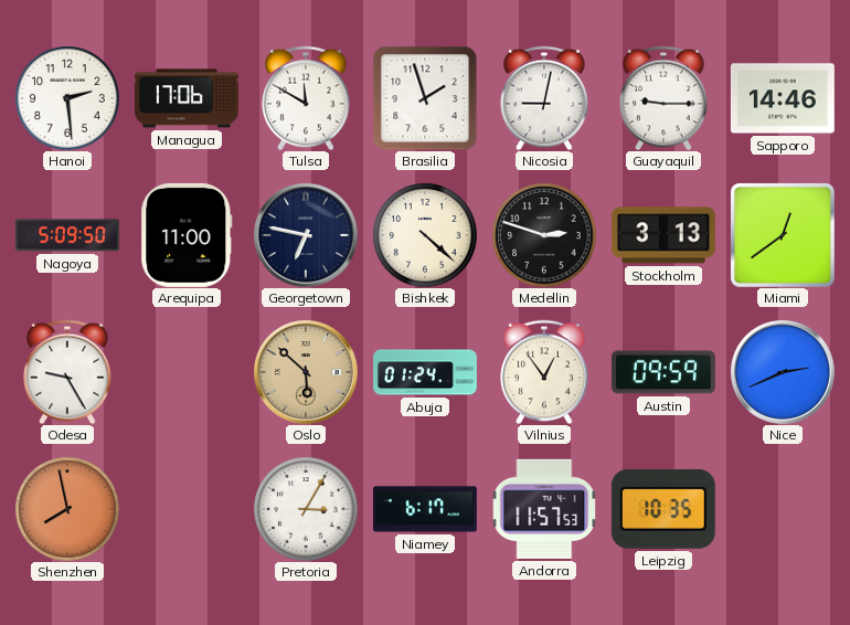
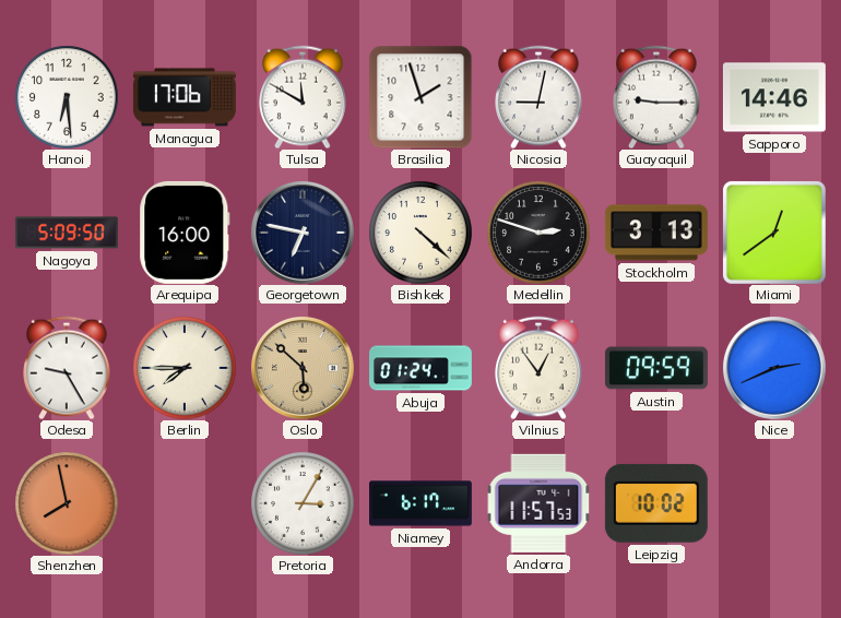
Hanoi: 2:29 -> 6:29 (67, 97)
Arequipa: 11:00 -> 16:00 (185, 233)
Berlin: none -> 7:45 (185, 368)
Leipzig: 10:35 -> 10:02 (656, 503)
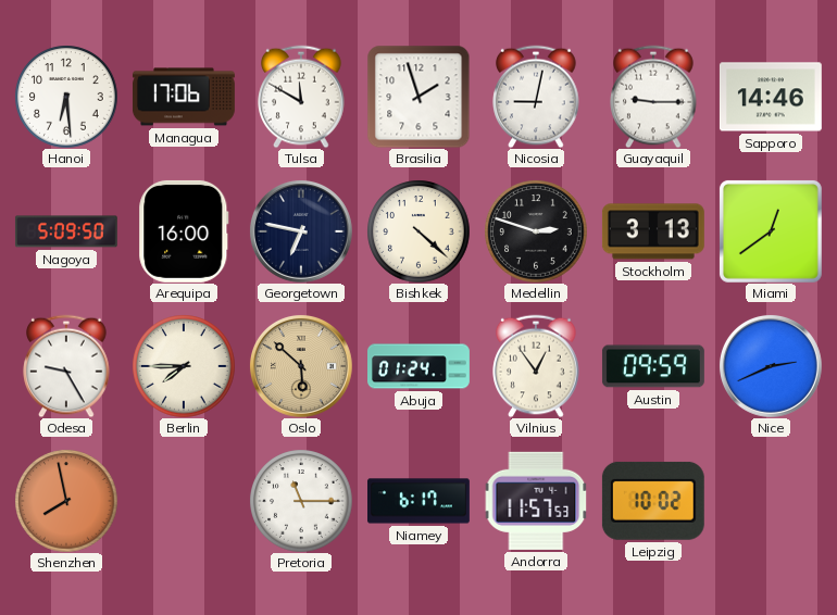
Pretoria: 3:05 -> 11:15 (301, 501)
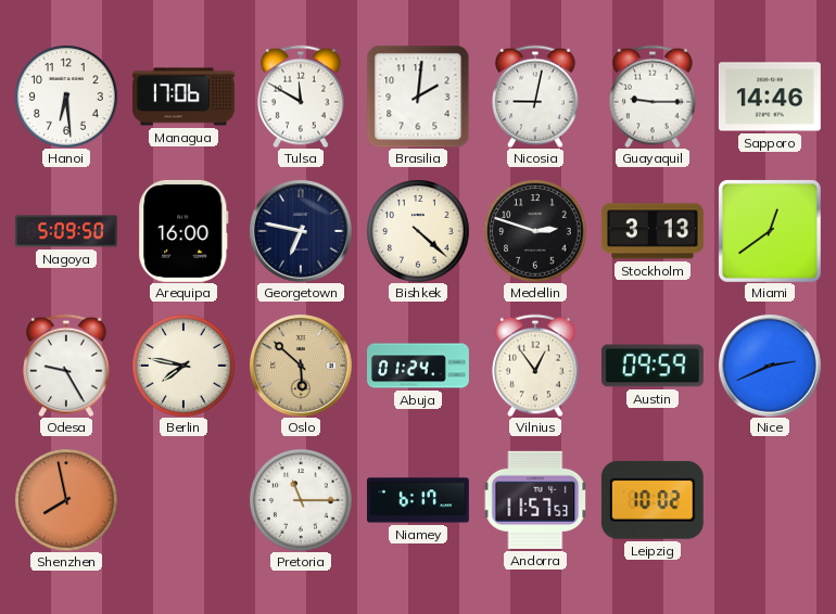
Brasilia: 1:57 -> 2:01 (418, 97)
Berlin: 7:45 -> 7:47 (183, 366)
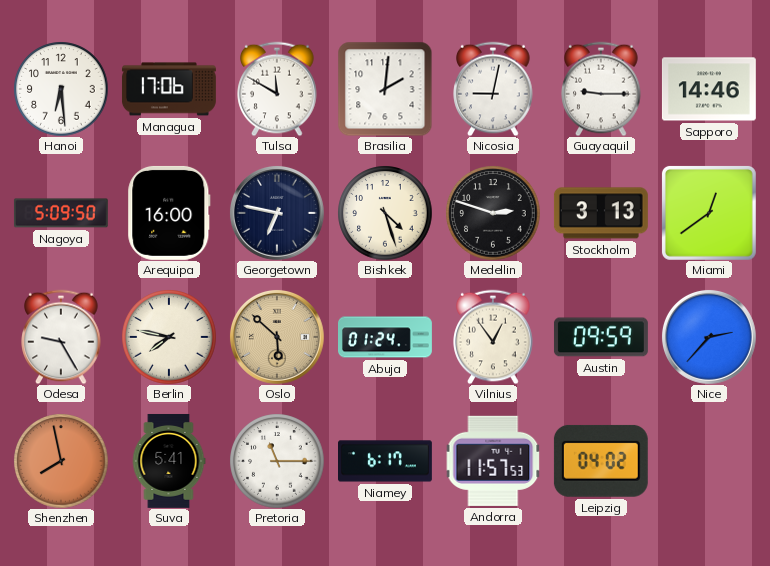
Bishkek: 4:22 -> 4:27 (385, 213)
Nice: 2:41 -> 2:37 (709, 337)
Suva: none -> 5:41 (169, 461)
Leipzig: 10:02 -> 04:02 (601, 461)
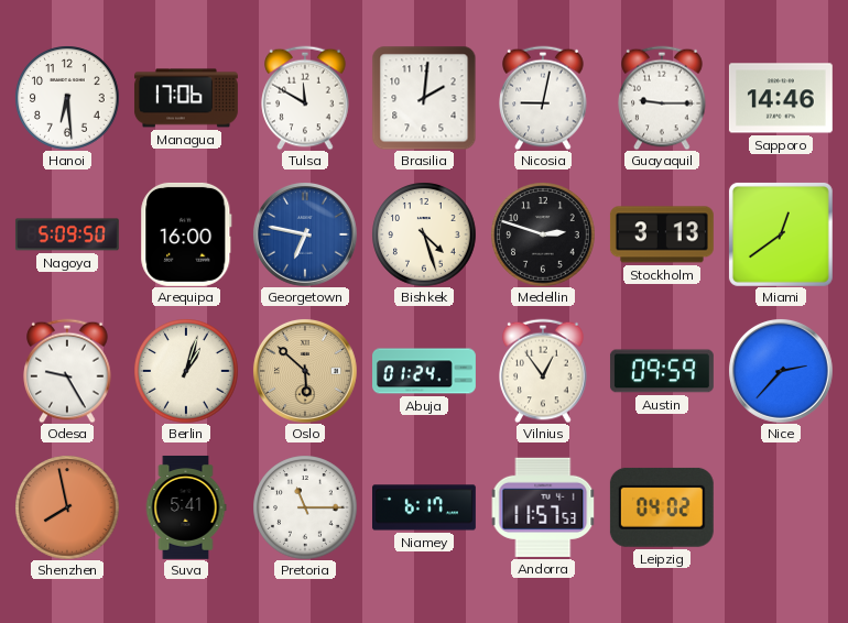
Georgetown dial: navy -> blue (305, 234)
Berlin: 7:47 -> 1:03 (186, 371)
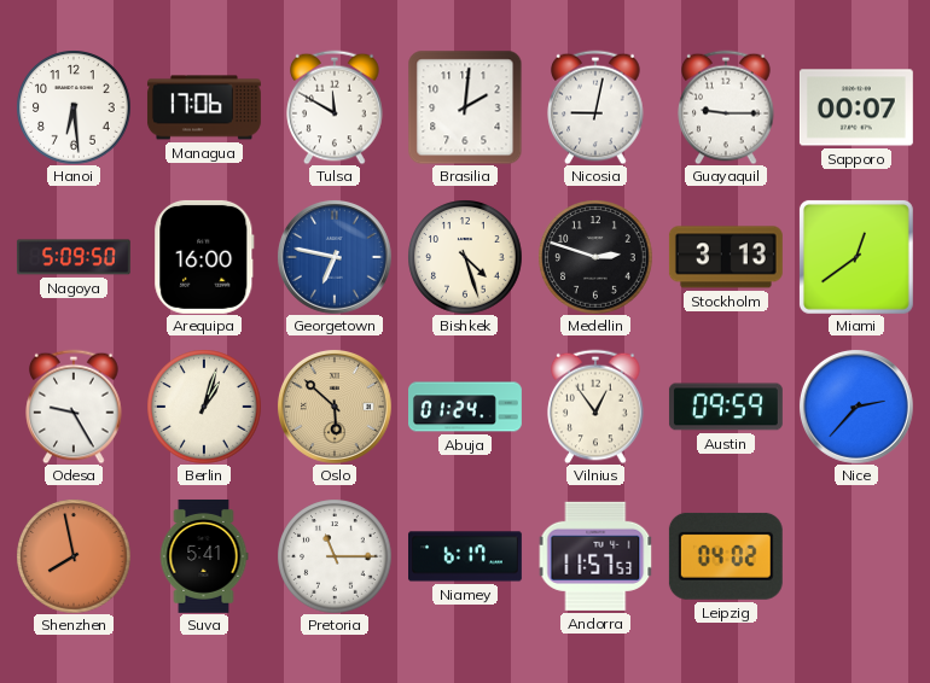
Sapporo: 14:46 -> 00:07 (856, 107)
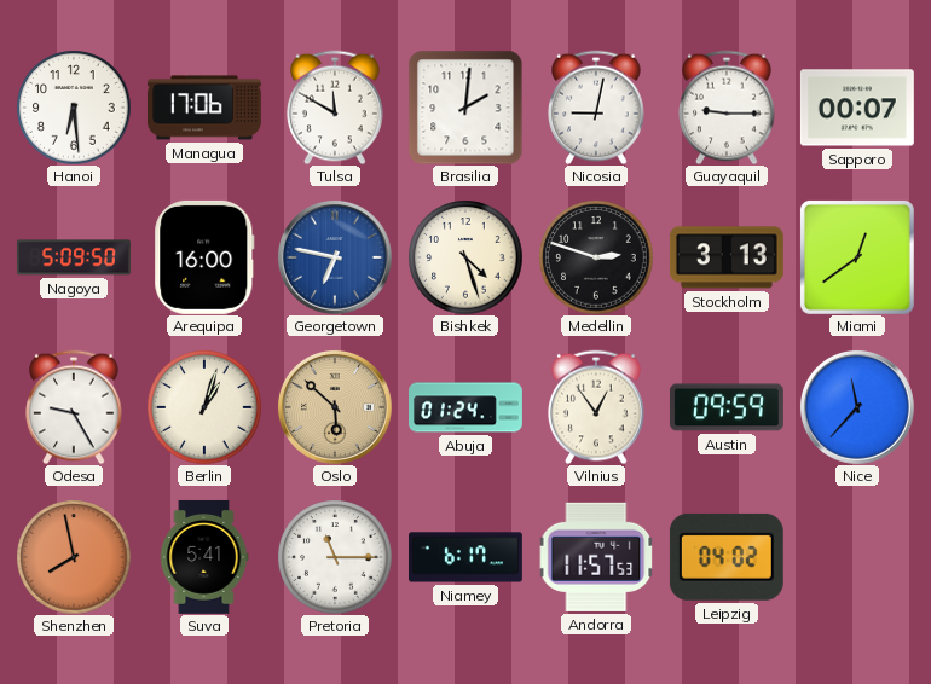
Nice: 2:37 -> 11:37 (857, 407)
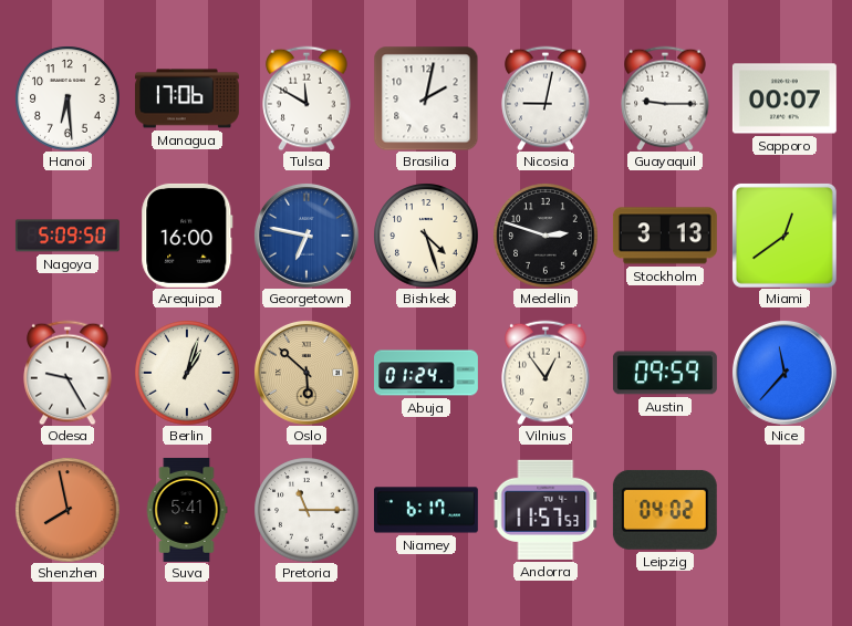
Brasilia: 2:01 -> 2:02 (426, 98)
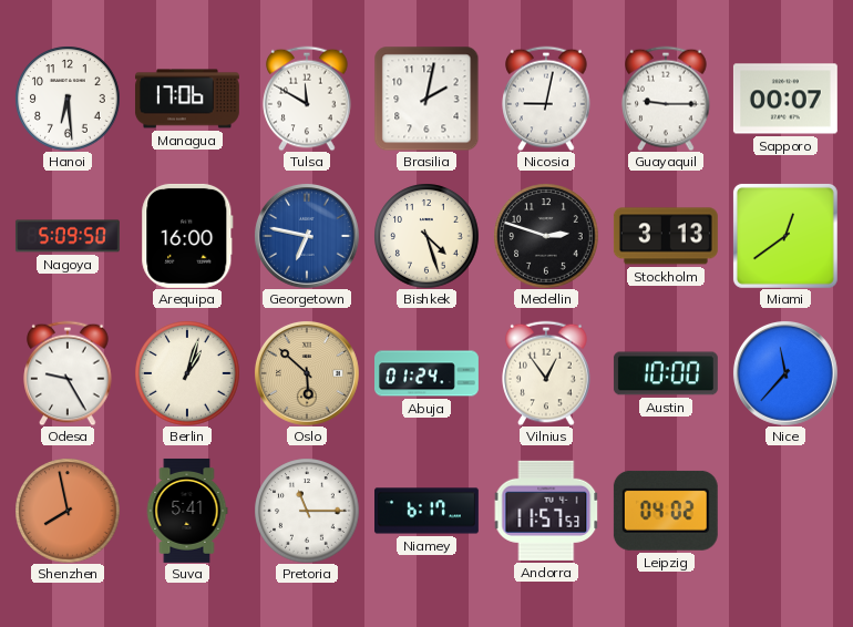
Austin: 09:59 -> 10:00 (666, 373)
